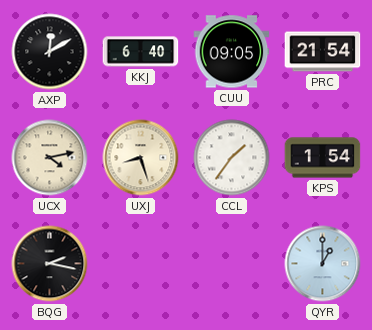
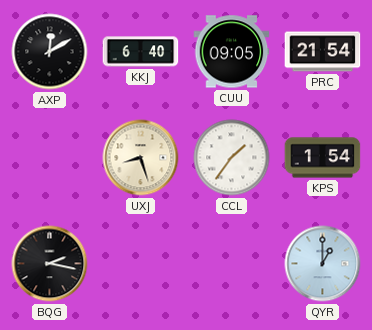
UCX: 4:13 -> none (50, 158)
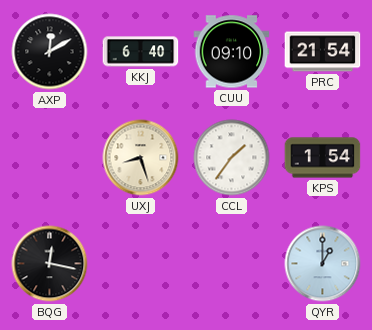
CUU: 09:05 -> 09:10 (232, 52)
BQG: 2:17 -> 12:17 (50, 264)
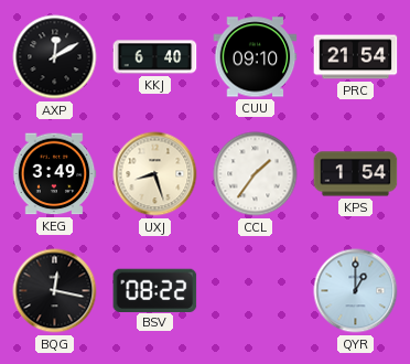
KEG: none -> 3:49 (54, 174)
BSV: none -> 08:22 (155, 290)
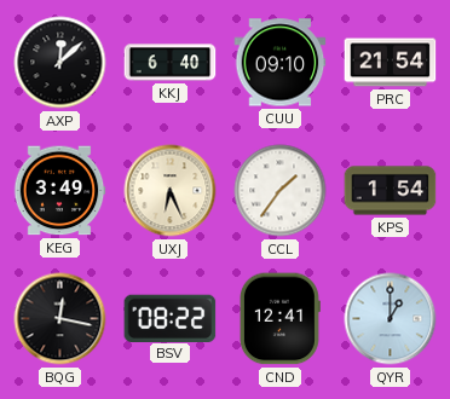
AXP: 12:10 -> 12:08 (60, 63)
UXJ: 8:27 -> 6:26 (171, 191)
CND: none -> 12:41 (279, 319)
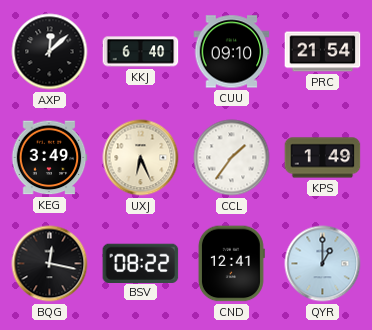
KPS: 1:54 -> 1:49 (323, 158)
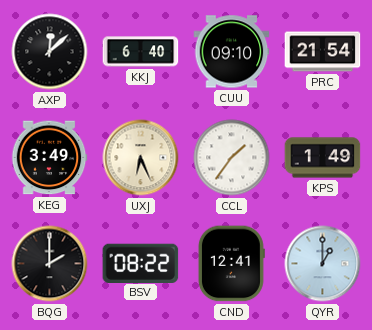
BQG: 12:17 -> 2:00 (50, 264)
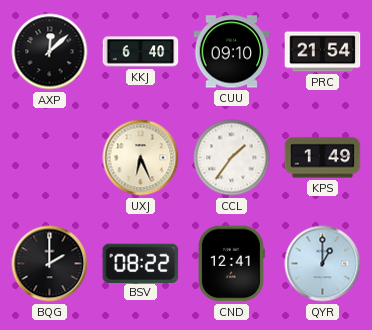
KEG: 3:49 -> none (49, 158)
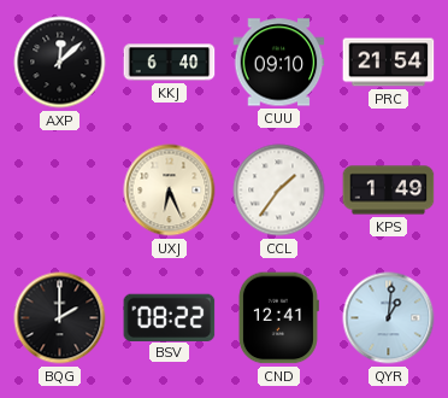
QYR: 1:00 -> 1:01 (389, 318)
